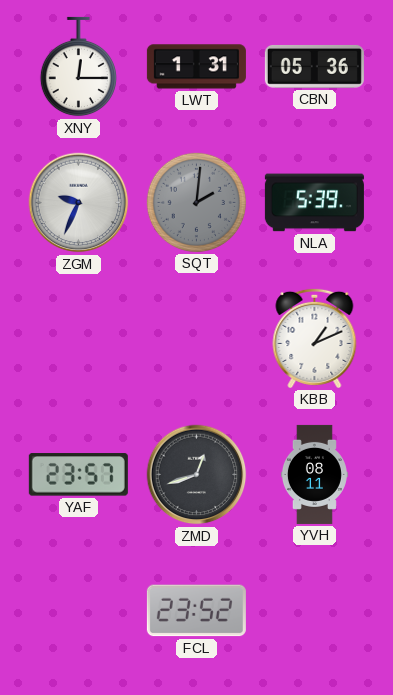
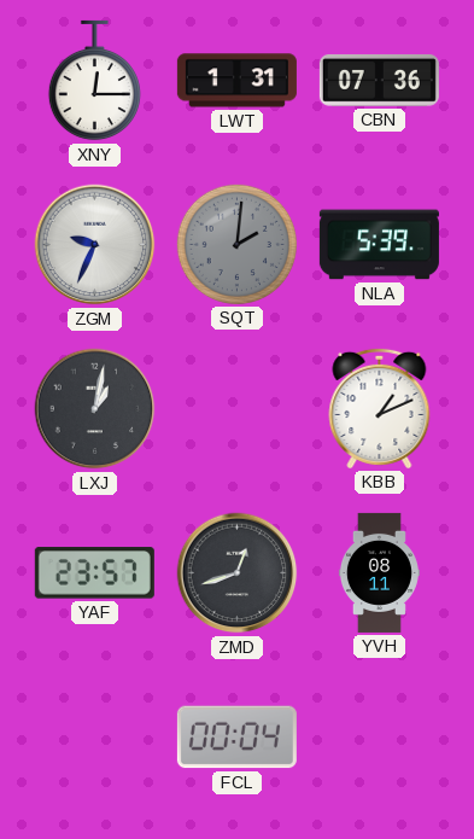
CBN: 05:36 -> 07:36 (379, 80)
LXJ: none -> 1:02 (95, 409)
FCL: 23:52 -> 00:04 (236, 738)
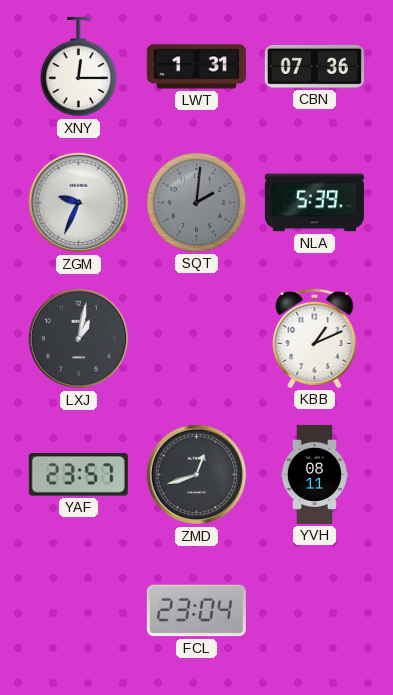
FCL: 00:04 -> 23:04 (196, 611)
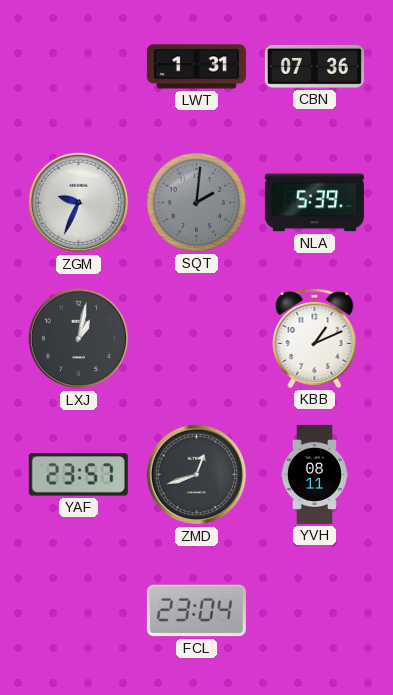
XNY: 12:15 -> none (78, 67)
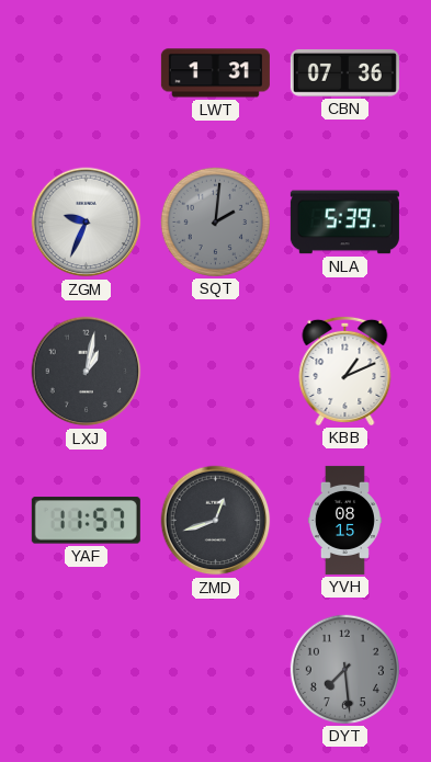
YAF: 23:57 -> 11:57 (86, 521)
YVH: 08:11 -> 08:15 (344, 520)
FCL: 23:04 -> none (196, 611)
DYT: none -> 7:29 (344, 669)
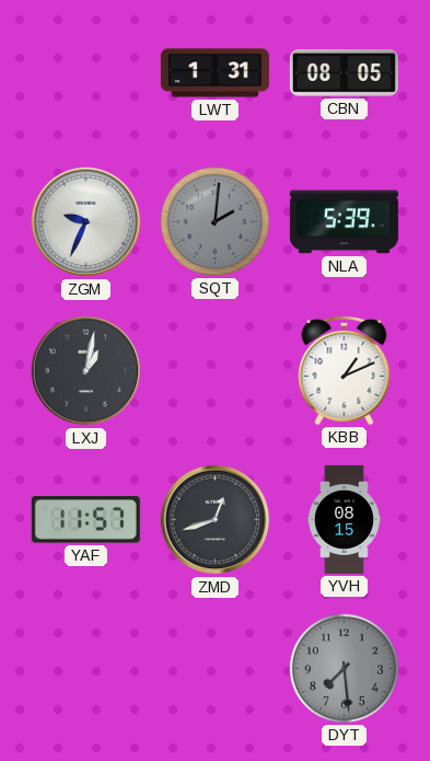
CBN: 07:36 -> 08:05 (344, 72)
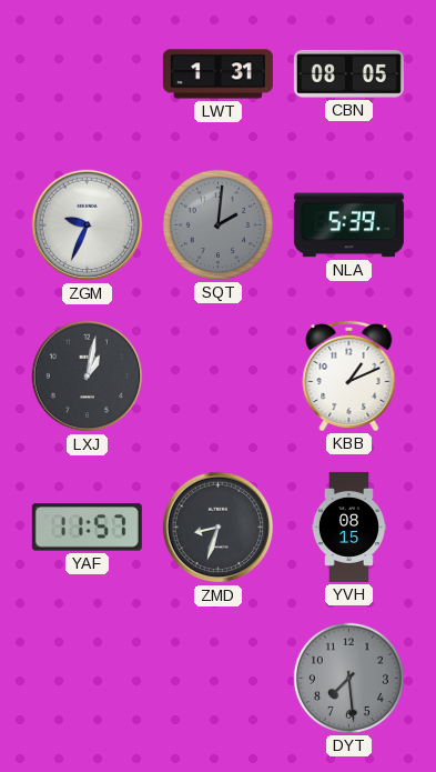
ZMD: 12:42 -> 8:33 (219, 528)
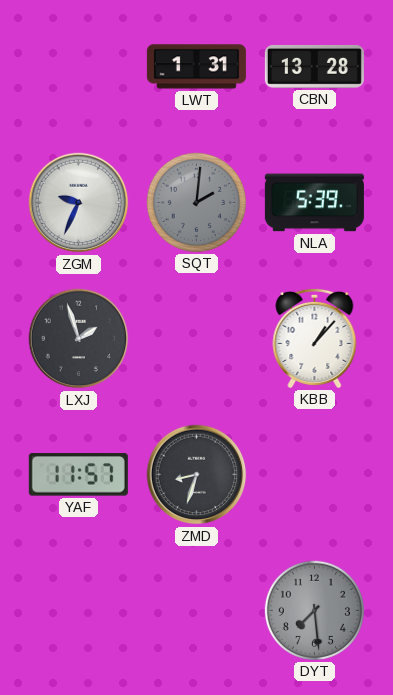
CBN: 08:05 -> 13:28 (314, 66)
LXJ: 1:02 -> 1:57 (79, 339)
KBB: 1:11 -> 1:07 (315, 338)
YVH: 08:15 -> none (348, 527)
